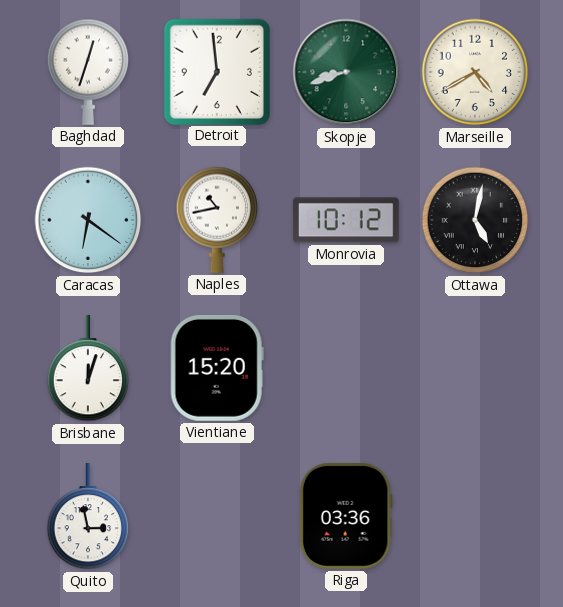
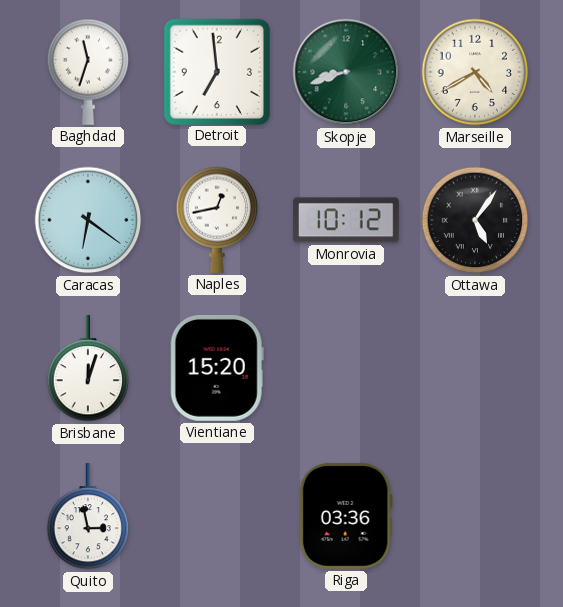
Baghdad: 12:33 -> 11:33 (88, 72)
Naples: 10:43 -> 12:43 (217, 220)
Ottawa: 5:02 -> 5:06 (475, 220)
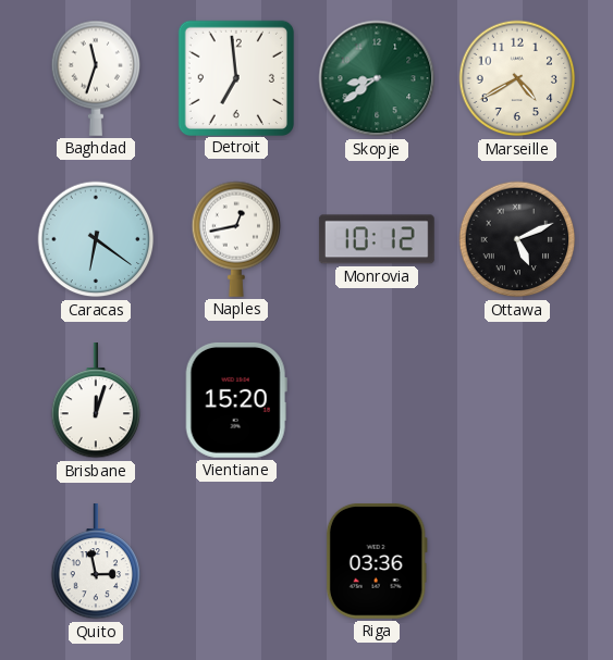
Skopje: 8:42 -> 8:39 (377, 78)
Ottawa: 5:06 -> 5:11 (517, 239)
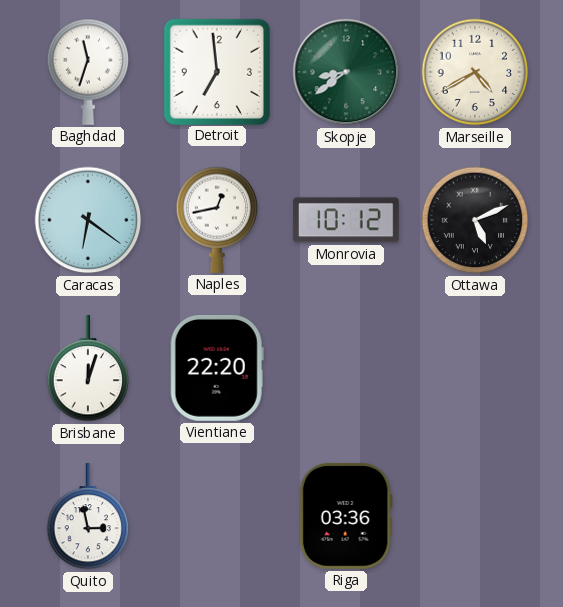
Vientiane: 15:20 -> 22:20 (217, 368)
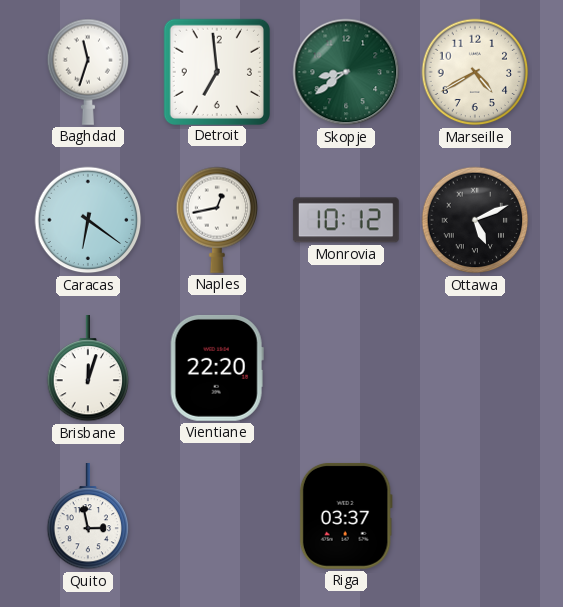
Riga: 03:36 -> 03:37 (346, 516)
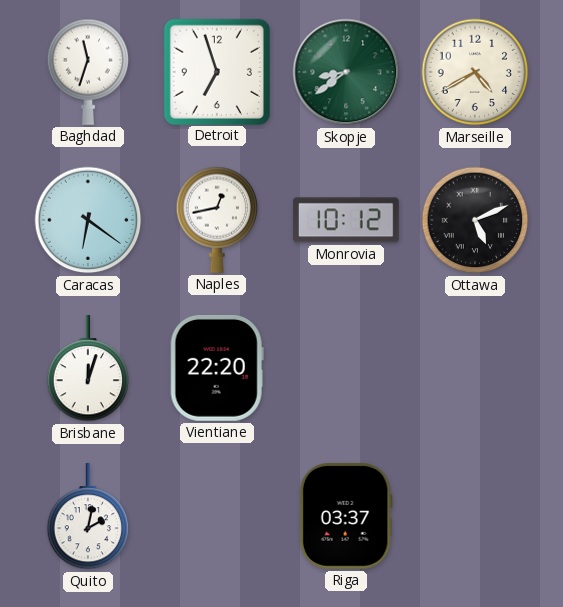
Detroit: 6:59 -> 6:57 (216, 71)
Quito: 2:58 -> 2:02 (88, 517)
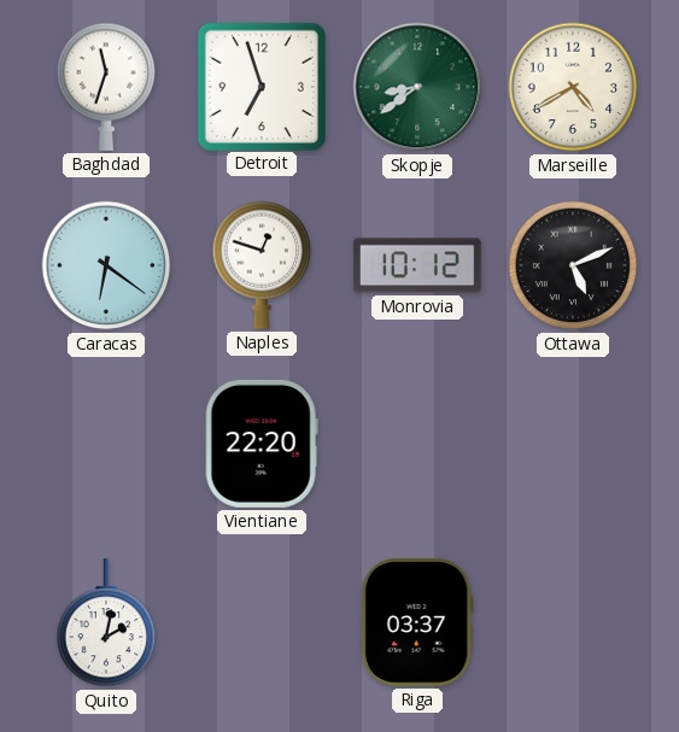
Naples: 12:43 -> 12:48 (262, 265)
Brisbane: 12:03 -> none (88, 369)
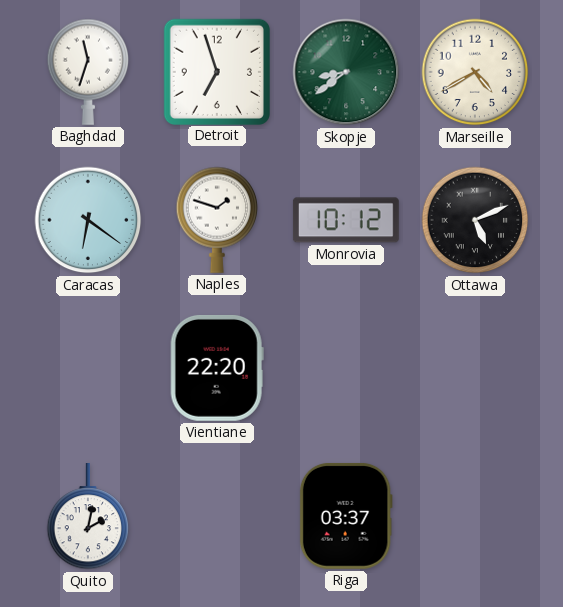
Naples: 12:48 -> 1:48 (217, 220)
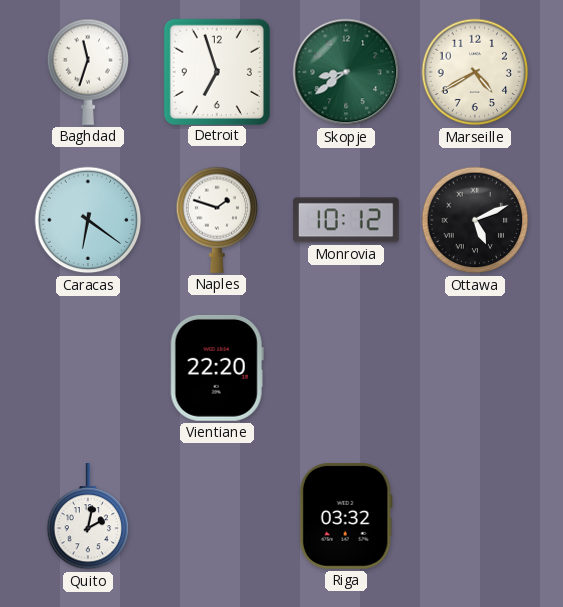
Riga: 03:37 -> 03:32 (346, 516)
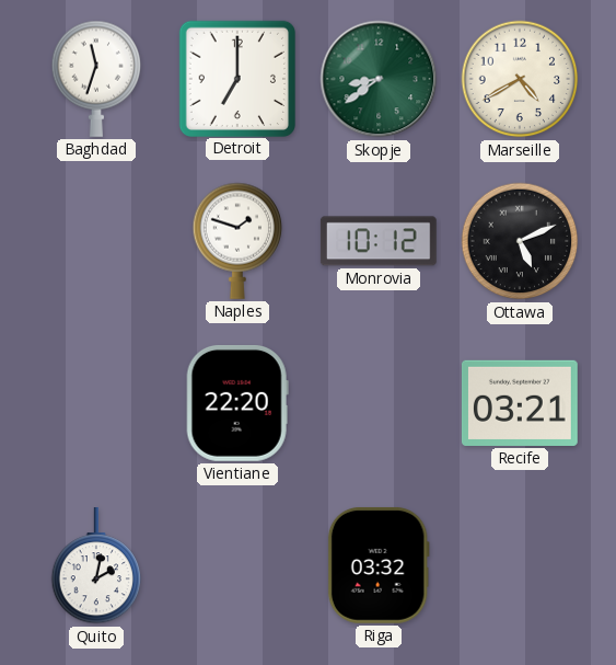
Detroit: 6:57 -> 7:00 (236, 78)
Caracas: 6:21 -> none (88, 220)
Recife: none -> 03:21 (520, 403)
